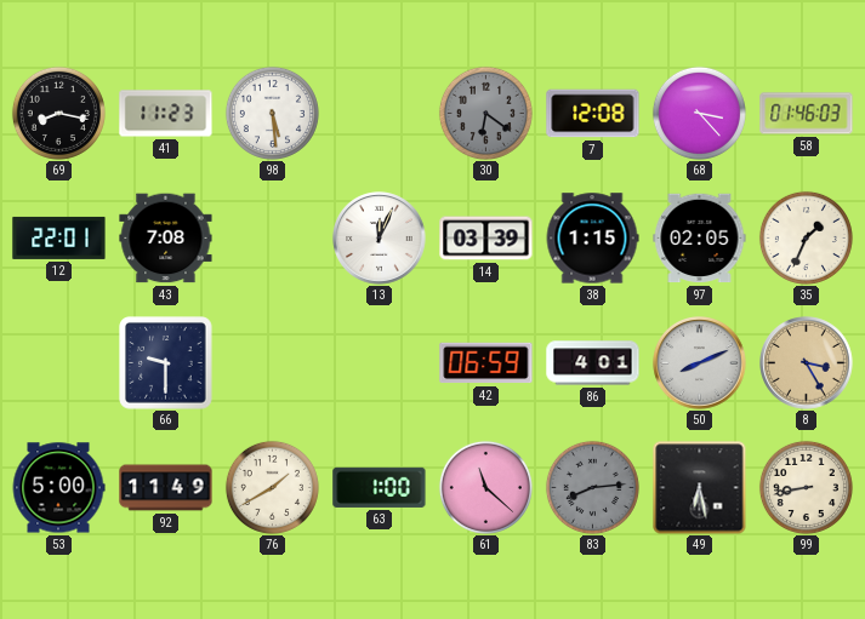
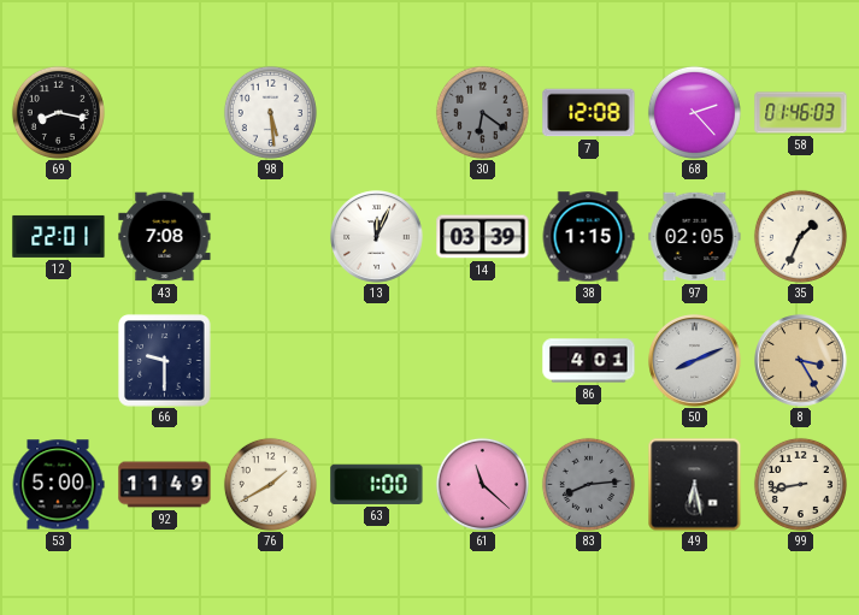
41: 11:23 -> none (166, 114)
68: 3:23 -> 2:23 (694, 112)
42: 06:59 -> none (486, 363)
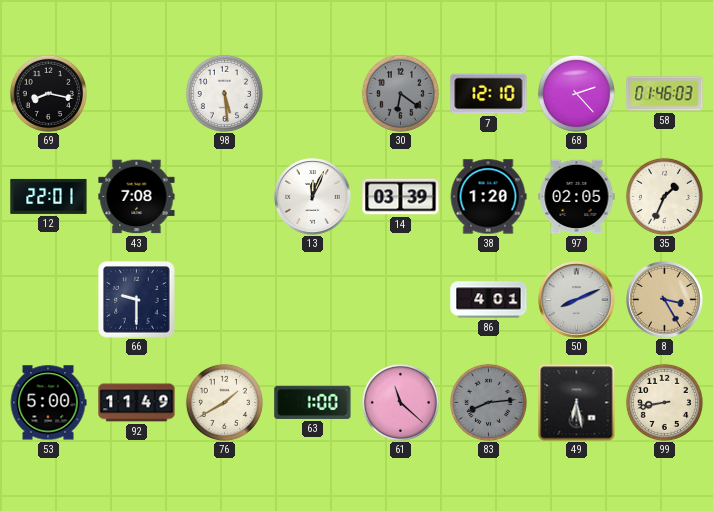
7: 12:08 -> 12:10 (489, 94)
38: 1:15 -> 1:20 (488, 197)
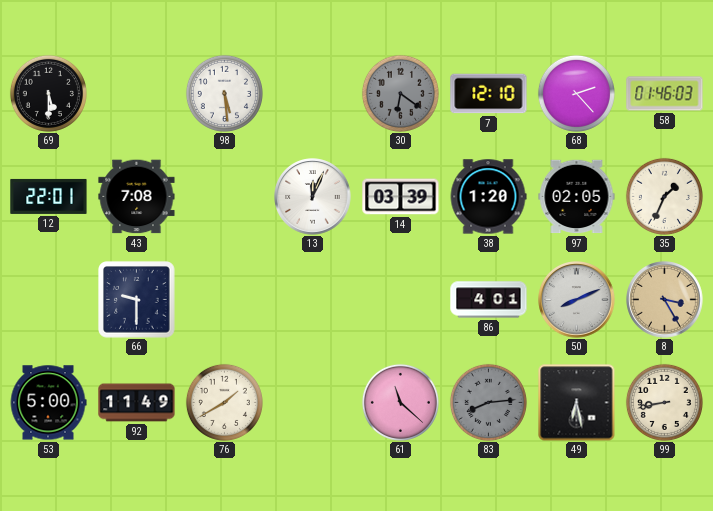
69: 8:17 -> 5:30 (48, 93)
63: 1:00 -> none (313, 402)
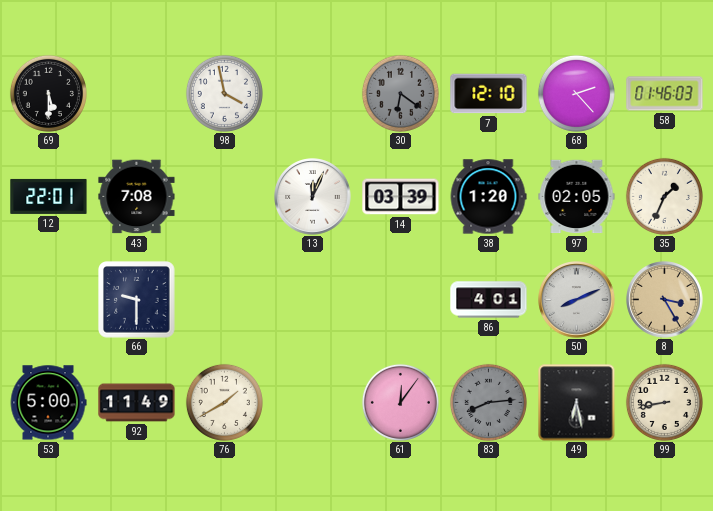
98: 5:29 -> 3:58 (224, 93)
61: 11:22 -> 12:06 (400, 402)
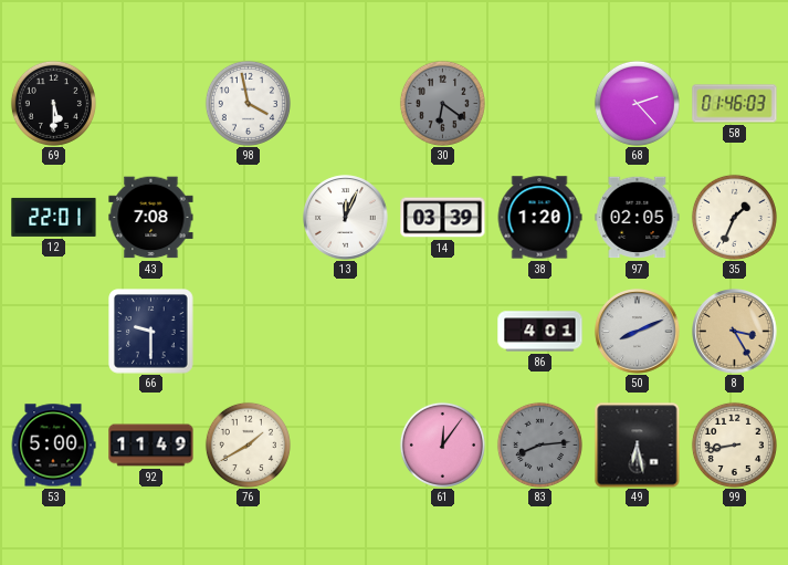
7: 12:10 -> none (489, 94)
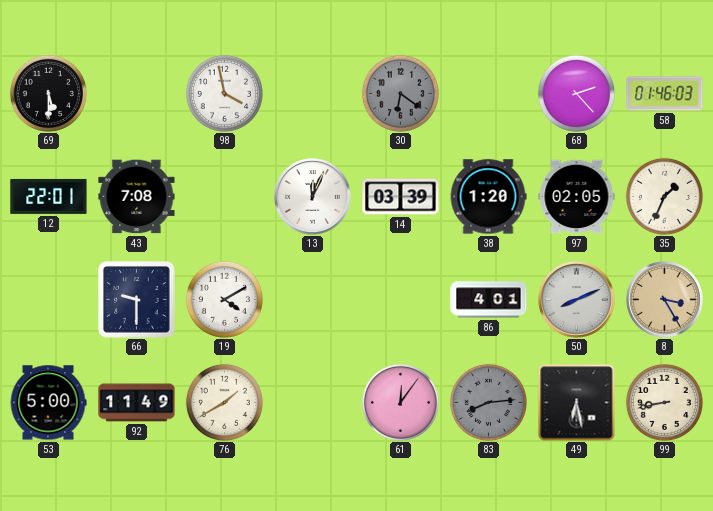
19: none -> 4:10 (224, 299)
